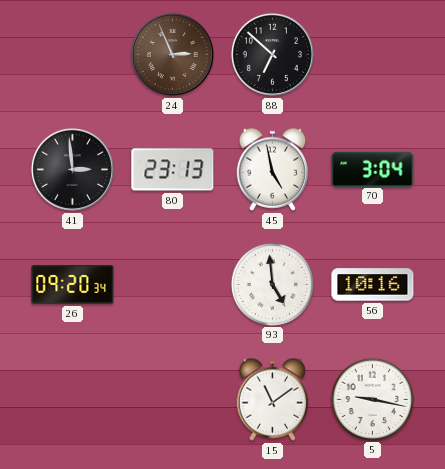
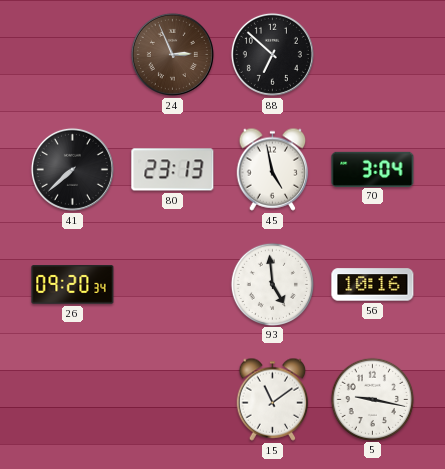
41: 2:59 -> 7:38 (72, 169)
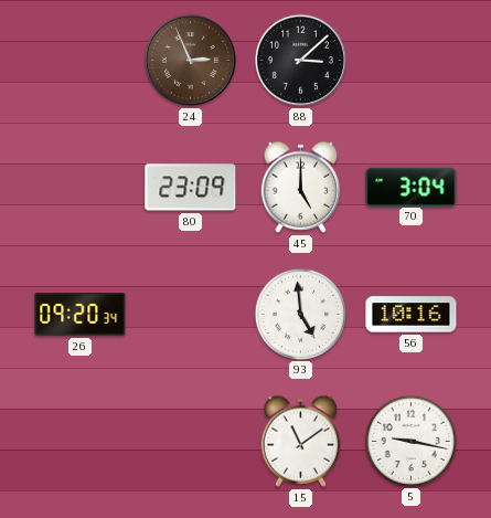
88: 6:52 -> 3:08 (300, 60)
41: 7:38 -> none (72, 169)
80: 23:13 -> 23:09 (191, 188)
45: 4:58 -> 5:00 (301, 187)
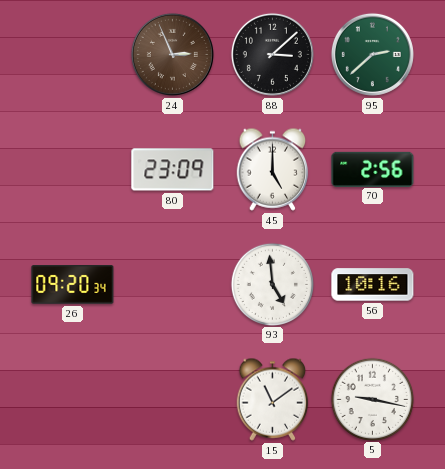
95: none -> 2:38 (372, 54)
70: 3:04 -> 2:56 (373, 169)
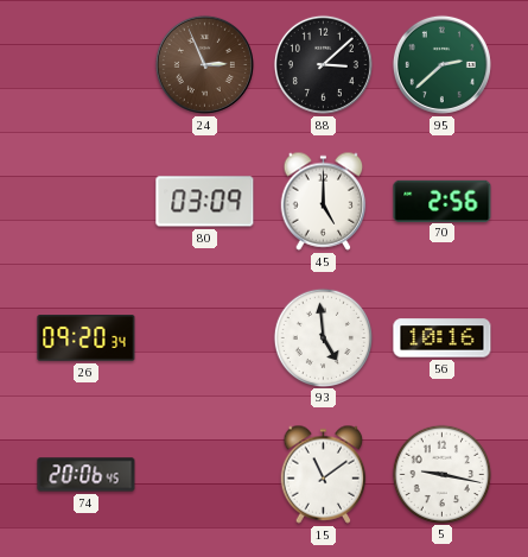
80: 23:09 -> 03:09 (205, 202)
74: none -> 20:06 (87, 475)
